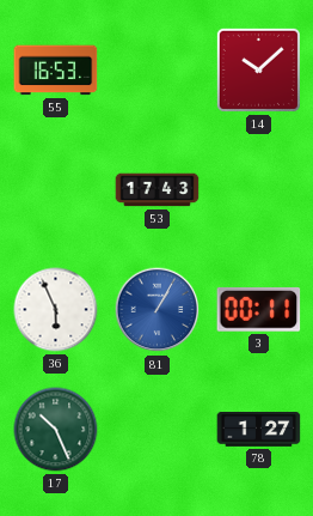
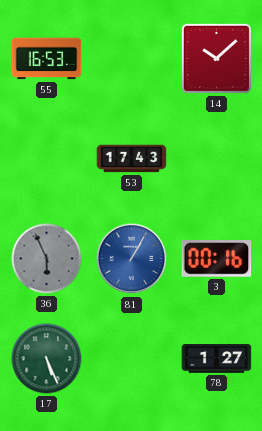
36 dial: white -> grey (47, 259)
3: 00:11 -> 00:16 (217, 259)
17: 10:26 -> 5:26 (47, 359)
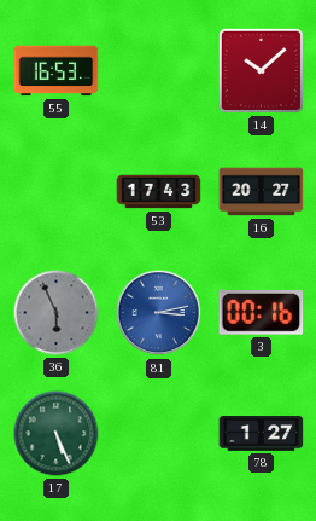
16: none -> 20:27 (262, 192)
81: 1:05 -> 3:13 (159, 313)
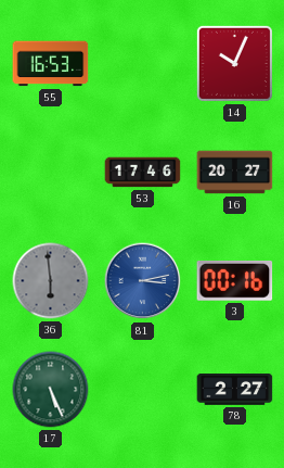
14: 10:08 -> 10:04 (234, 63)
53: 17:43 -> 17:46 (143, 173)
36: 5:56 -> 5:59 (51, 281)
78: 1:27 -> 2:27 (235, 390)
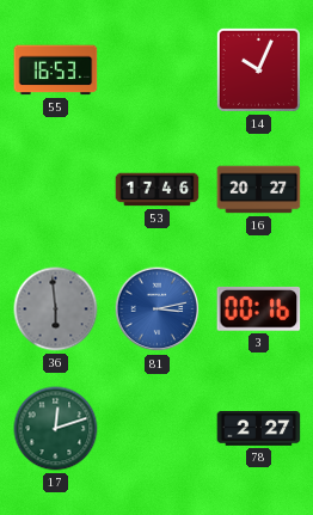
17: 5:26 -> 12:12 (56, 429)
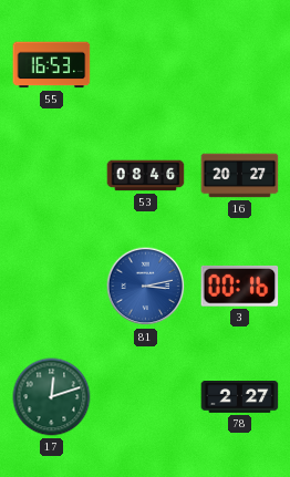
14: 10:04 -> none (258, 69)
53: 17:46 -> 08:46 (146, 176)
36: 5:59 -> none (56, 309)
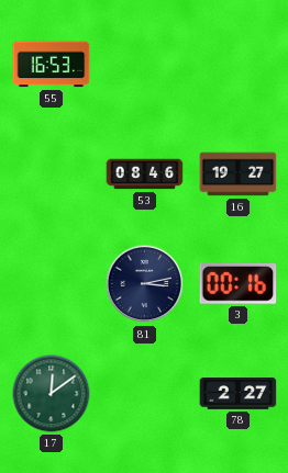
16: 20:27 -> 19:27 (239, 174)
81 dial: blue -> navy (145, 284)
17: 12:12 -> 12:09 (52, 394)
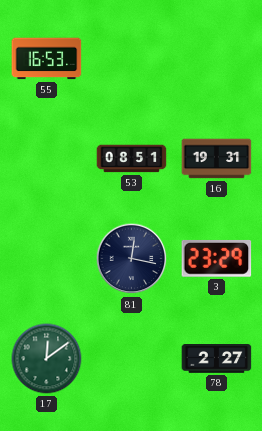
53: 08:46 -> 08:51 (132, 159)
16: 19:27 -> 19:31 (217, 159)
81: 3:13 -> 12:17 (132, 259)
3: 00:16 -> 23:29 (217, 259)
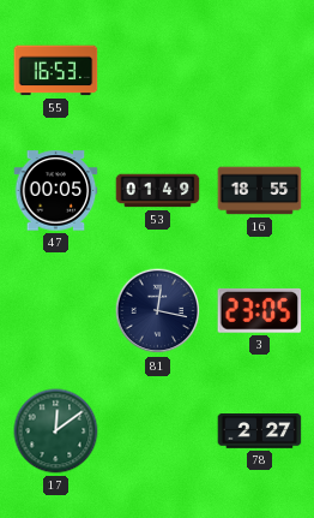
47: none -> 00:05 (56, 191)
53: 08:51 -> 01:49 (158, 191)
16: 19:31 -> 18:55 (260, 191)
3: 23:29 -> 23:05 (260, 311)
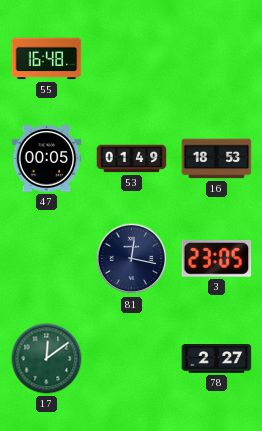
55: 16:53 -> 16:48 (47, 59)
16: 18:55 -> 18:53 (217, 159)
